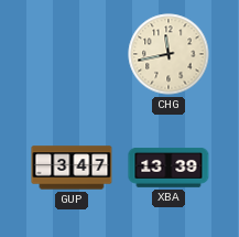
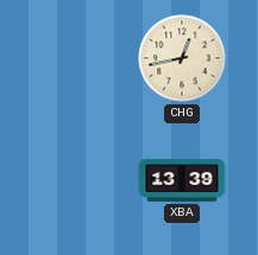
CHG: 11:43 -> 12:43 (182, 58)
GUP: 3:47 -> none (72, 168)
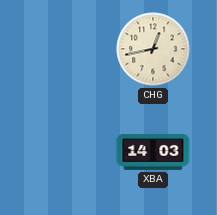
XBA: 13:39 -> 14:03 (153, 153)
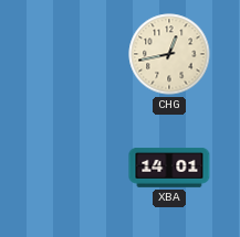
XBA: 14:03 -> 14:01 (169, 169)
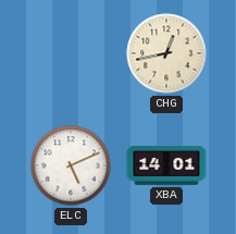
ELC: none -> 5:11 (71, 165)
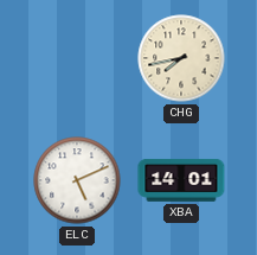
CHG: 12:43 -> 7:43 (181, 58)
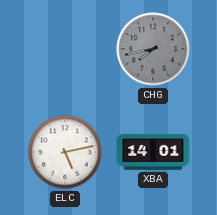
CHG dial: cream -> grey (153, 49)
ELC: 5:11 -> 5:13 (65, 152)
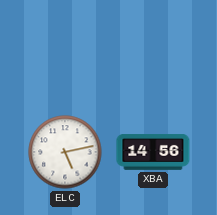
CHG: 7:43 -> none (153, 49)
XBA: 14:01 -> 14:56 (153, 153)
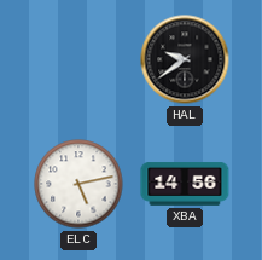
HAL: none -> 9:39 (185, 59)
